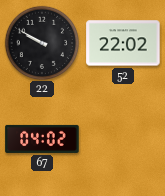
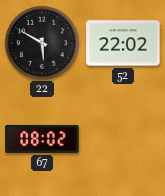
22: 9:50 -> 5:50 (41, 42)
67: 04:02 -> 08:02 (42, 139)
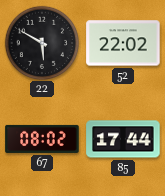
85: none -> 17:44 (123, 139)
